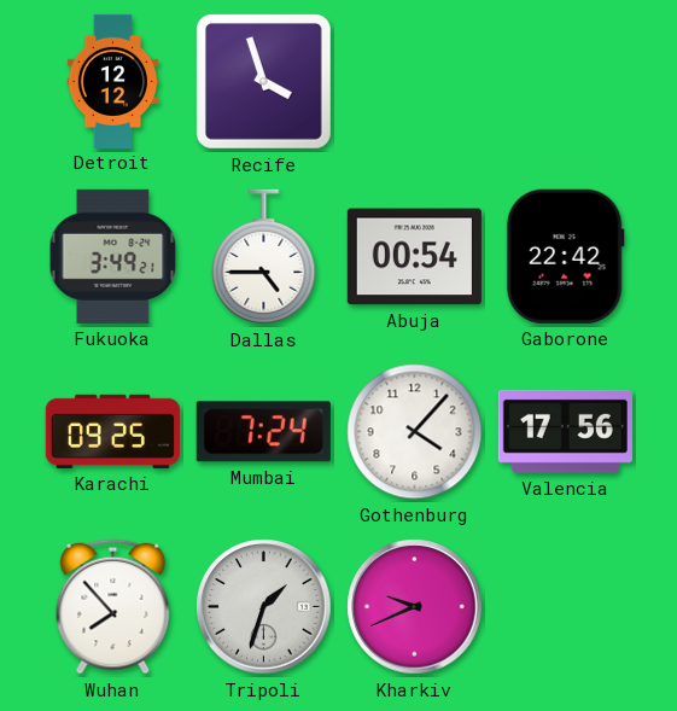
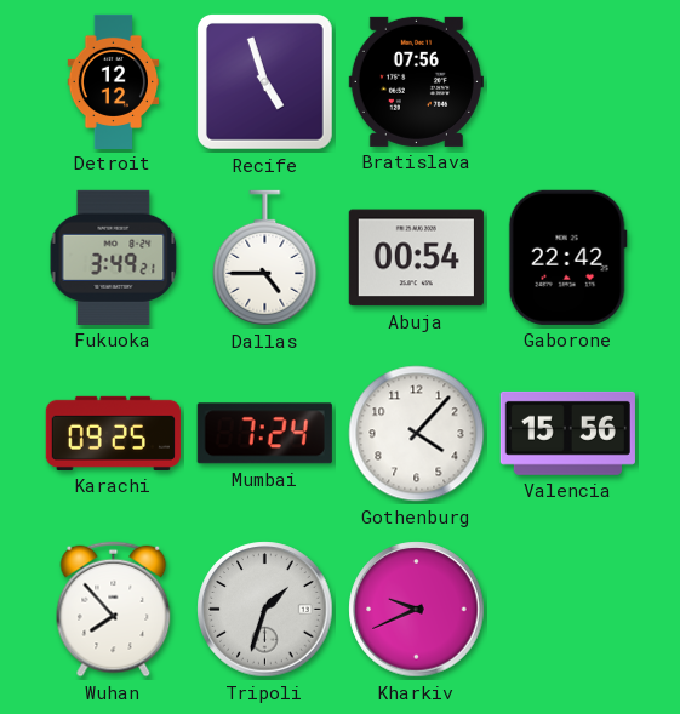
Recife: 3:57 -> 4:57 (264, 81)
Bratislava: none -> 07:56 (416, 81)
Valencia: 17:56 -> 15:56 (567, 433)
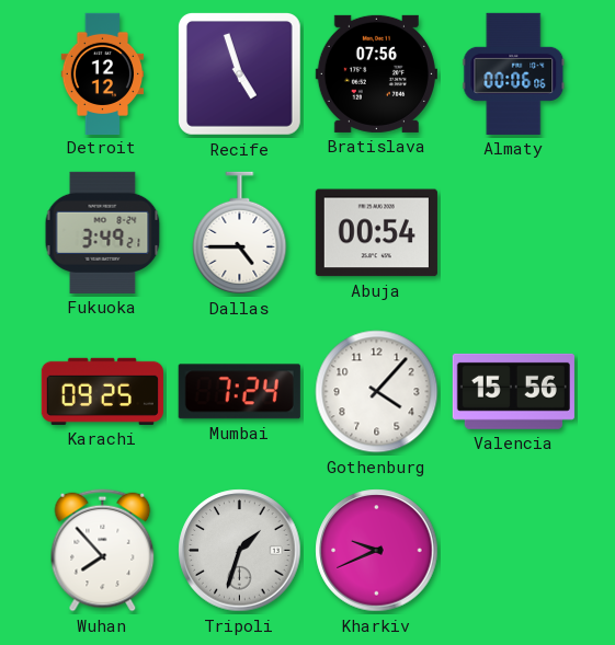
Almaty: none -> 00:06 (514, 73)
Gaborone: 22:42 -> none (567, 257)
